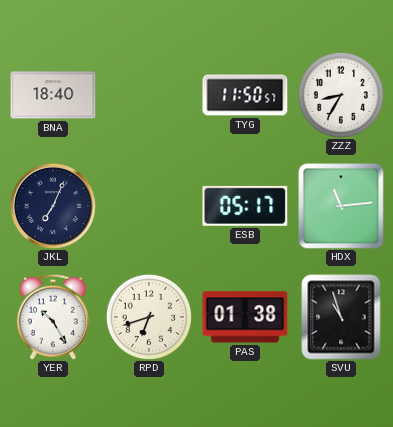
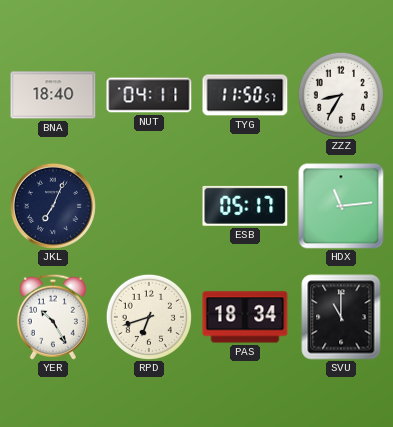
NUT: none -> 04:11 (149, 95)
PAS: 01:38 -> 18:34 (245, 317)
SVU: 10:57 -> 11:00 (341, 317)
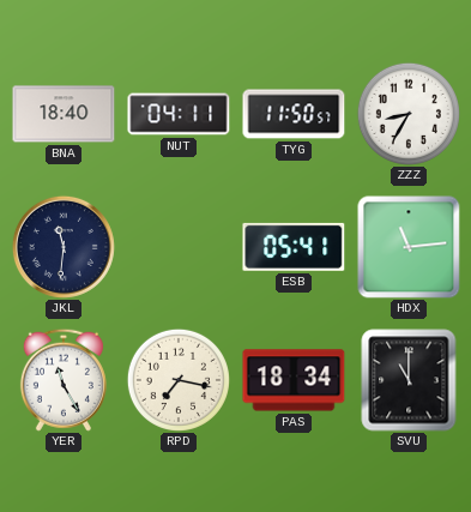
JKL: 7:04 -> 11:31 (64, 247)
ESB: 05:17 -> 05:41 (294, 247)
YER: 10:25 -> 11:25 (64, 380)
RPD: 6:42 -> 7:17 (179, 380)
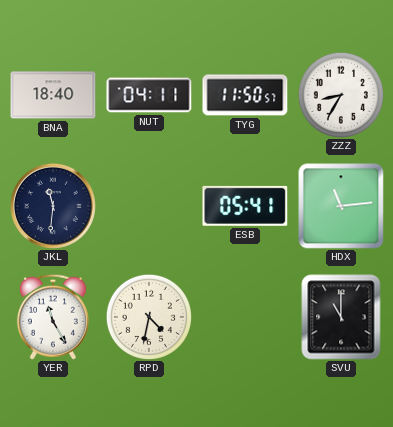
RPD: 7:17 -> 4:32 (149, 317)
PAS: 18:34 -> none (294, 380)
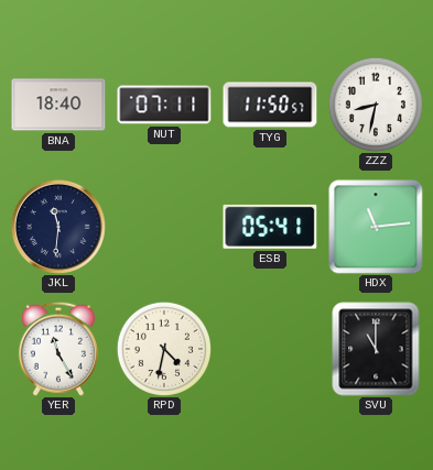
NUT: 04:11 -> 07:11 (164, 105)
ZZZ: 8:35 -> 8:32 (376, 105)
